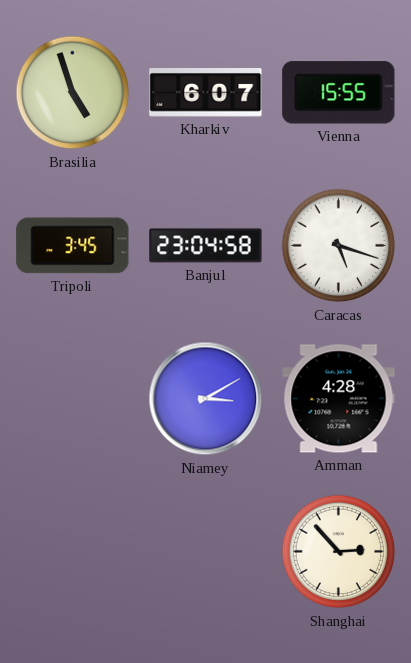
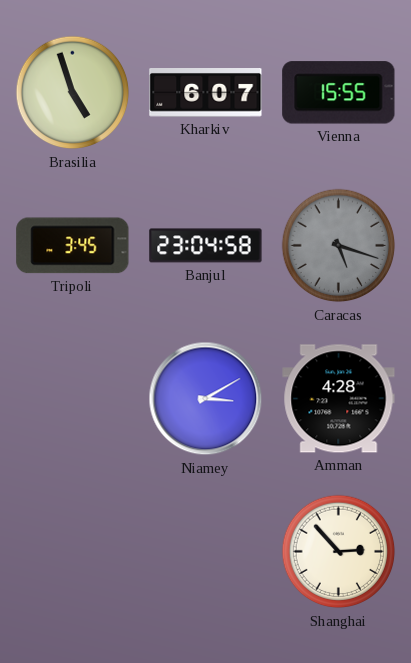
Caracas dial: white -> grey (339, 246)
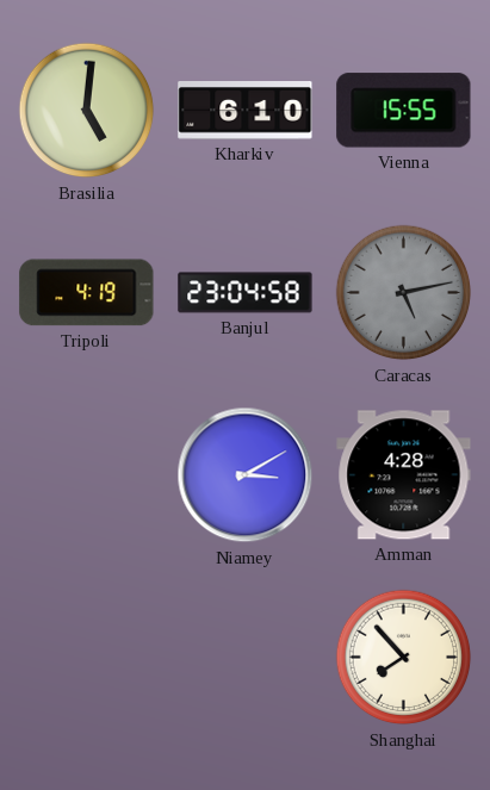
Brasilia: 4:57 -> 5:01 (87, 111)
Kharkiv: 6:07 -> 6:10 (246, 111)
Tripoli: 3:45 -> 4:19 (87, 293)
Caracas: 5:18 -> 5:13 (404, 293)
Shanghai: 2:53 -> 7:53 (404, 658)
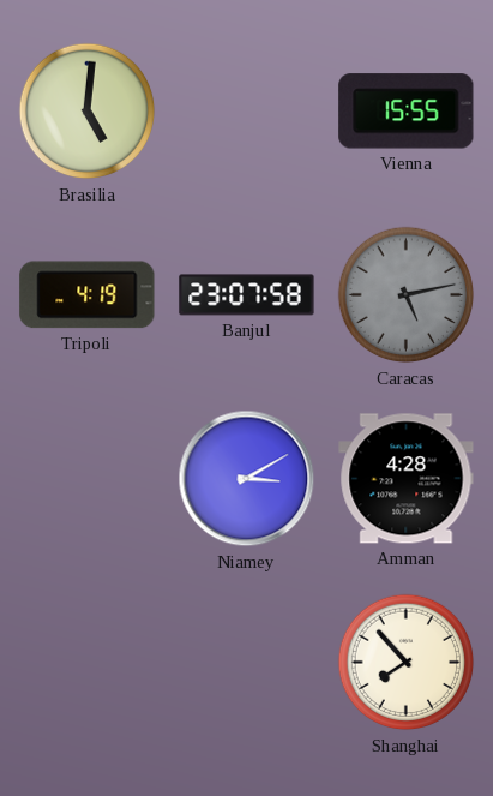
Kharkiv: 6:10 -> none (246, 111)
Banjul: 23:04 -> 23:07 (247, 295)
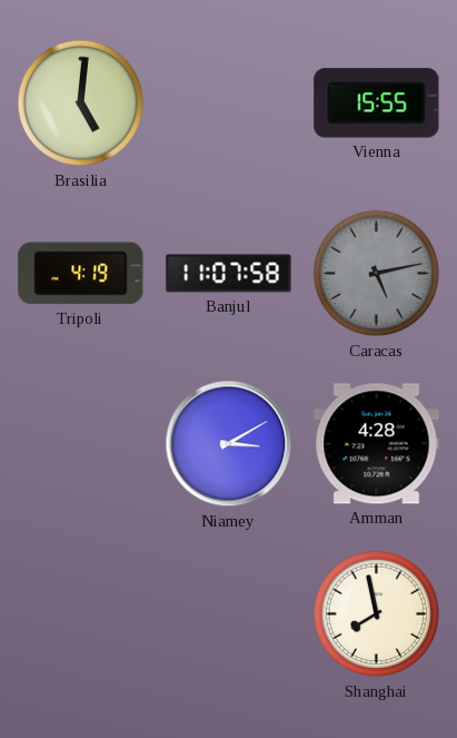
Banjul: 23:07 -> 11:07 (229, 274)
Shanghai: 7:53 -> 7:58 (377, 614)
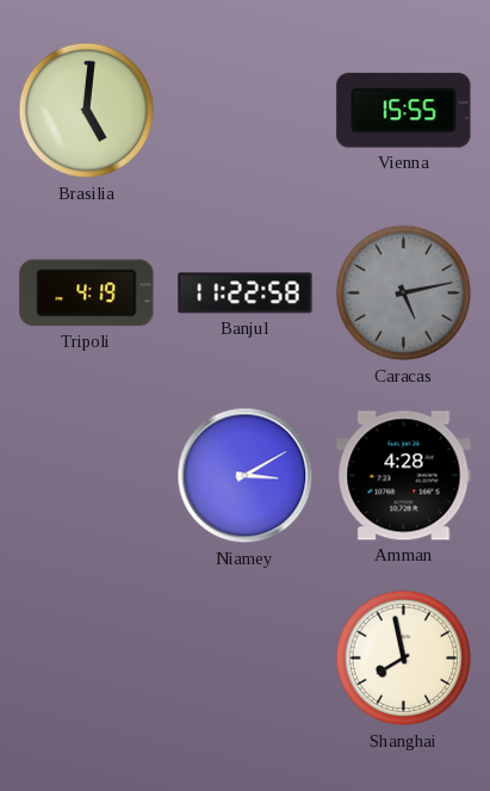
Banjul: 11:07 -> 11:22 (246, 293)
